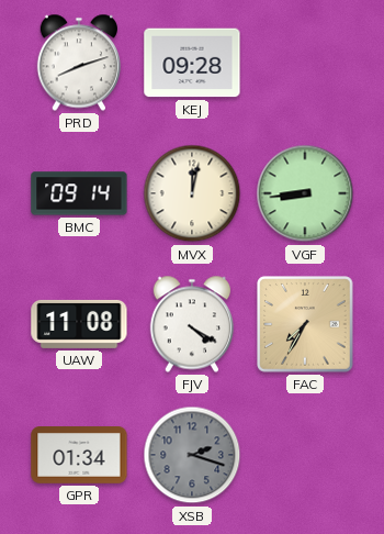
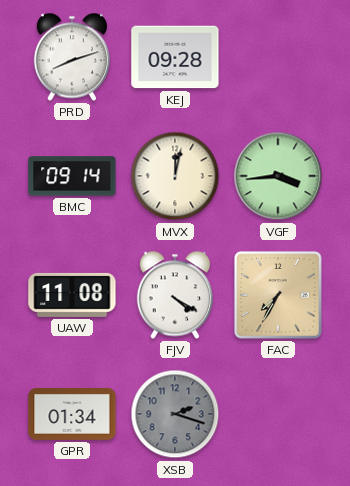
VGF: 8:44 -> 3:44 (278, 176)
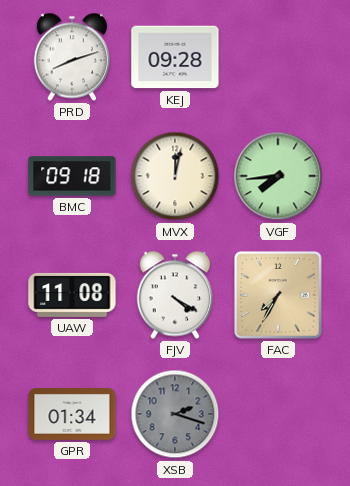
BMC: 09:14 -> 09:18 (72, 176)
VGF: 3:44 -> 7:44 (278, 176)
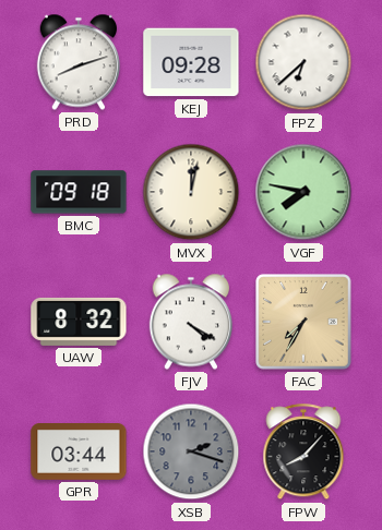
FPZ: none -> 6:38 (303, 62)
VGF: 7:44 -> 7:47 (303, 192)
UAW: 11:08 -> 8:32 (79, 322)
GPR: 01:34 -> 03:44 (79, 453)
FPW: none -> 8:07 (303, 453)
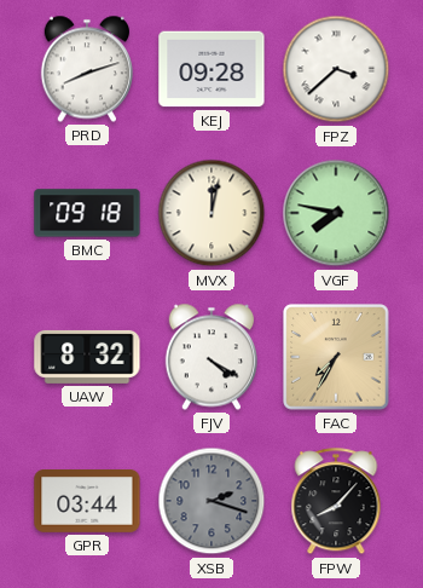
FPZ: 6:38 -> 3:38 (336, 69)
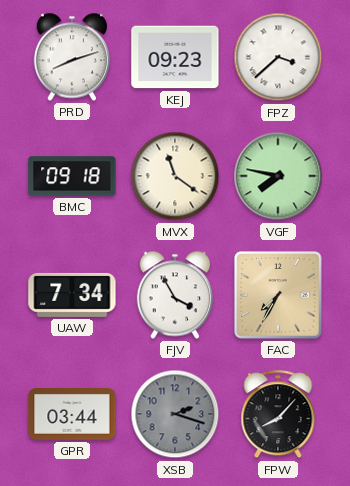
KEJ: 09:28 -> 09:23 (175, 57)
MVX: 12:02 -> 11:21 (175, 176)
UAW: 8:32 -> 7:34 (72, 295)
FJV: 4:20 -> 3:55 (174, 295)
